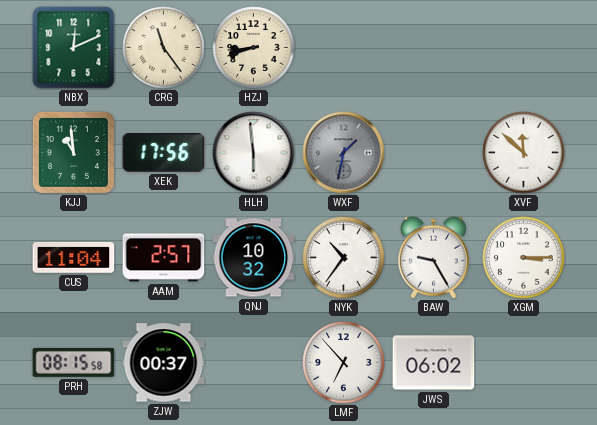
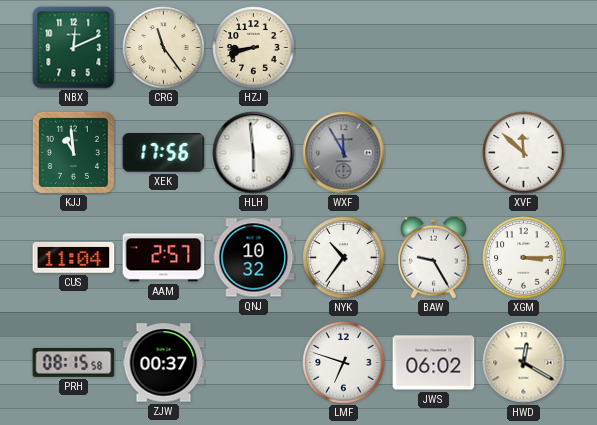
WXF: 1:32 -> 11:55 (344, 153)
LMF: 6:53 -> 6:48 (344, 363)
HWD: none -> 12:20 (524, 363)
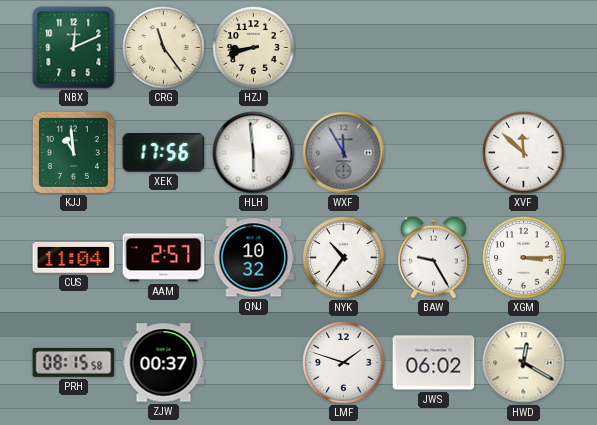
LMF: 6:48 -> 1:48 (344, 363)
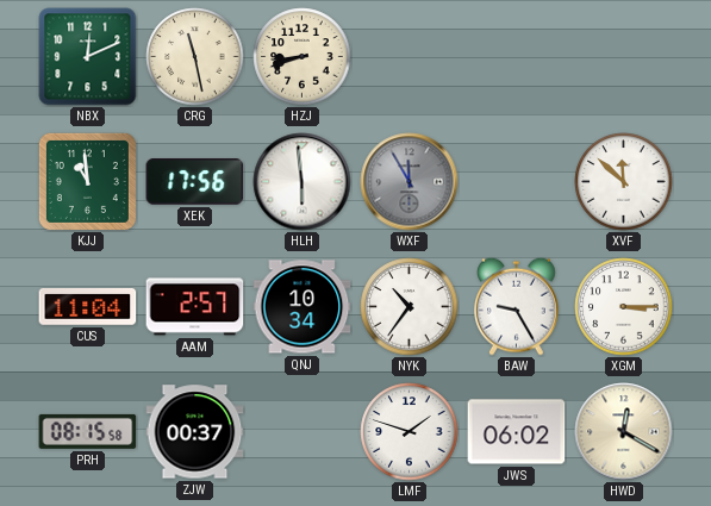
CRG: 11:24 -> 11:28 (195, 57)
QNJ: 10:32 -> 10:34 (303, 307)
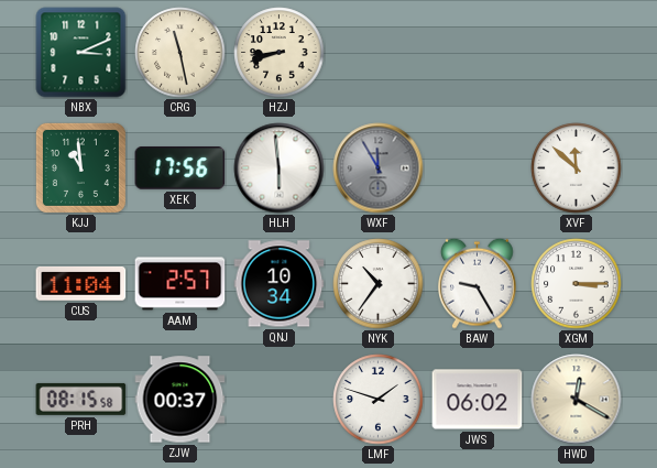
NBX: 12:11 -> 3:11 (81, 53)
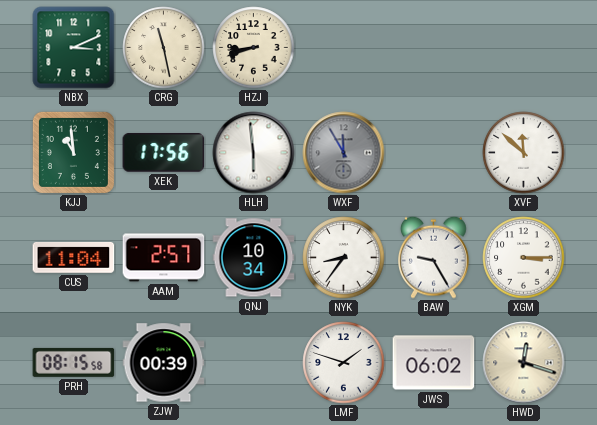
NYK: 10:36 -> 8:36 (344, 258)
ZJW: 00:37 -> 00:39 (164, 363)
HWD: 12:20 -> 12:18 (524, 363)
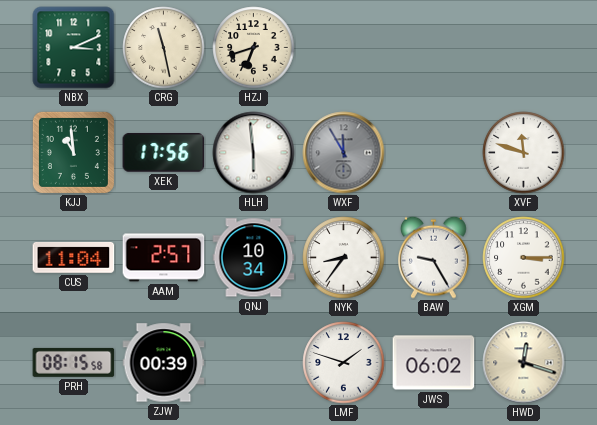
HZJ: 8:42 -> 6:42 (254, 48)
XVF: 11:52 -> 11:48 (524, 153)
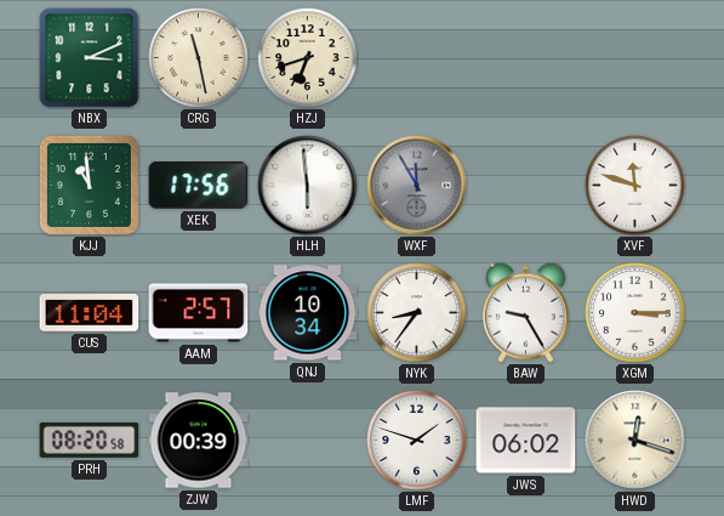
PRH: 08:15 -> 08:20 (90, 440)
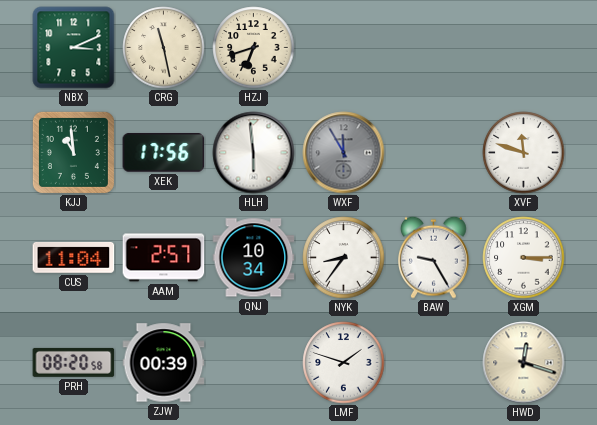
JWS: 06:02 -> none (526, 441)
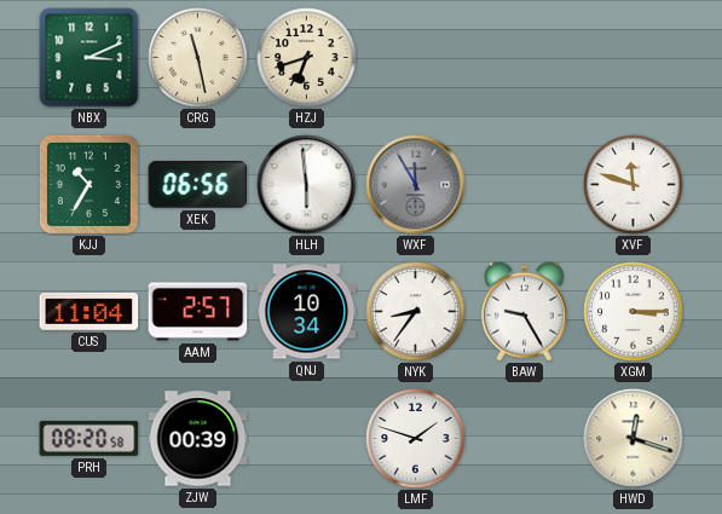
KJJ: 10:59 -> 10:35 (88, 184)
XEK: 17:56 -> 06:56 (198, 185)
